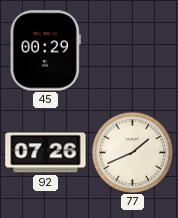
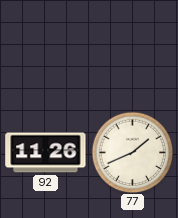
45: 00:29 -> none (45, 51)
92: 07:26 -> 11:26 (46, 153)
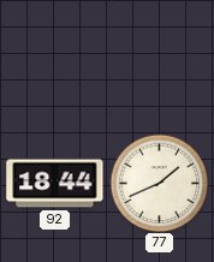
92: 11:26 -> 18:44 (55, 184)
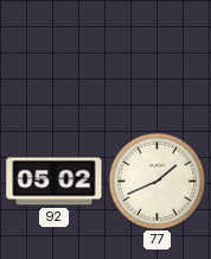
92: 18:44 -> 05:02 (55, 182)
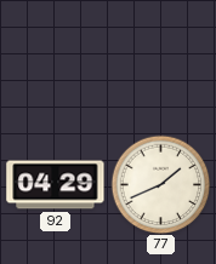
92: 05:02 -> 04:29 (56, 185)
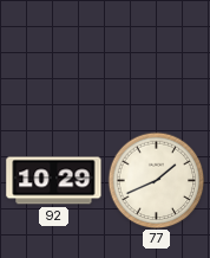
92: 04:29 -> 10:29 (54, 181)
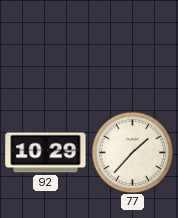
77: 1:41 -> 1:37 (132, 152)
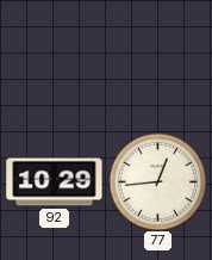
77: 1:37 -> 12:44 (157, 181)
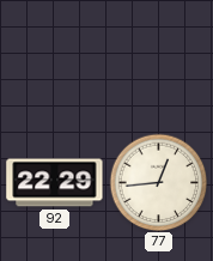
92: 10:29 -> 22:29 (55, 183)
